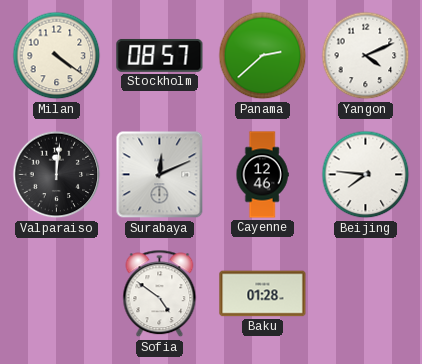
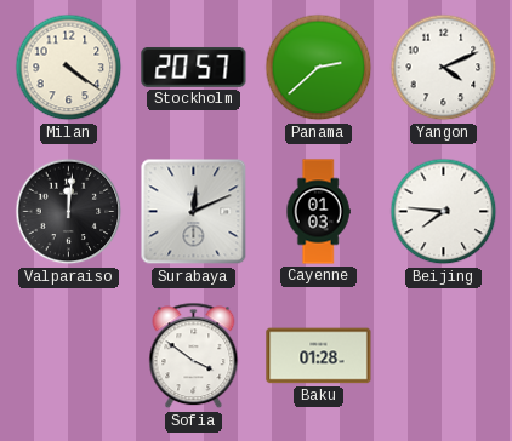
Stockholm: 08:57 -> 20:57 (194, 67)
Cayenne: 12:46 -> 01:03 (318, 212)
Sofia: 4:51 -> 3:51 (194, 356)
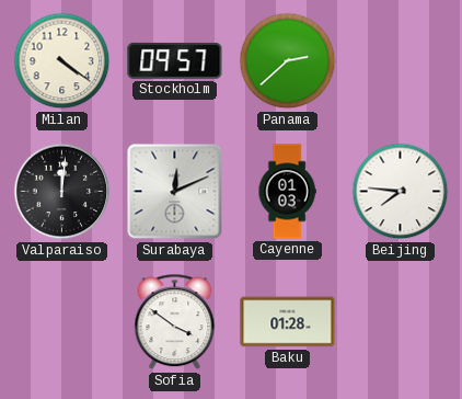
Stockholm: 20:57 -> 09:57 (175, 60)
Yangon: 4:11 -> none (444, 68)
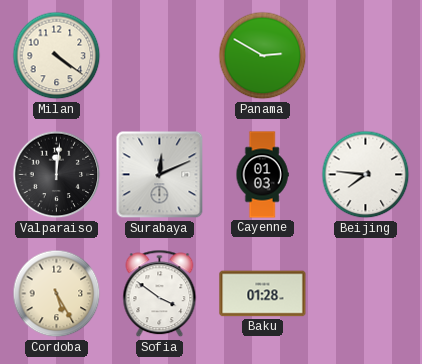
Stockholm: 09:57 -> none (175, 60)
Panama: 2:38 -> 2:50 (263, 56)
Cordoba: none -> 5:25 (57, 294)
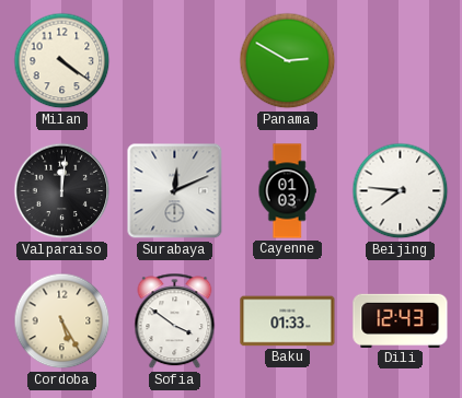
Baku: 01:28 -> 01:33 (288, 321)
Dili: none -> 12:43 (401, 320)
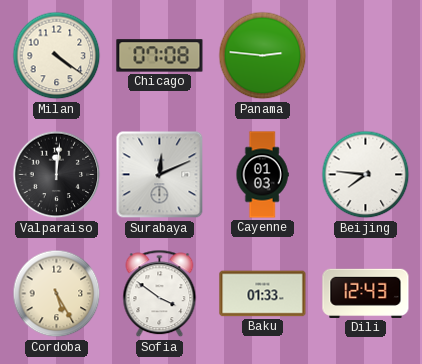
Chicago: none -> 07:08 (160, 56)
Panama: 2:50 -> 2:46 (263, 56)
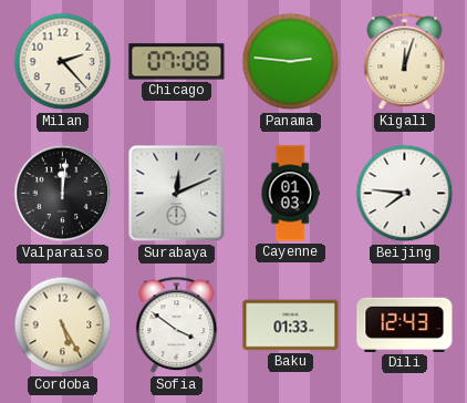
Milan: 4:21 -> 2:23 (63, 62)
Kigali: none -> 12:03 (405, 62)
